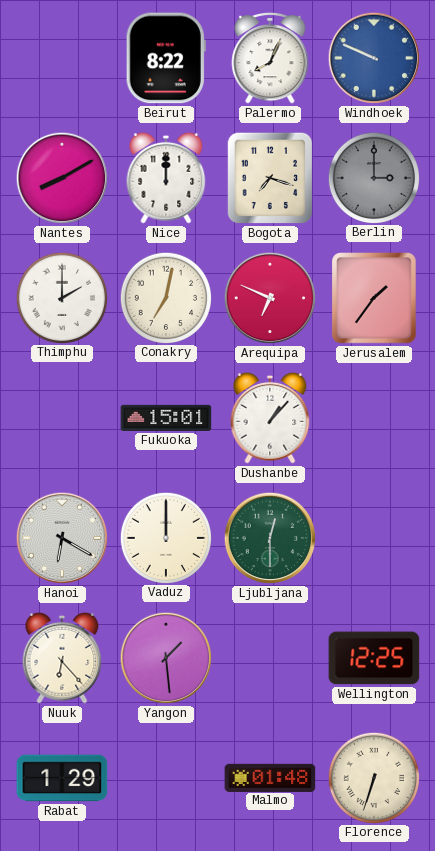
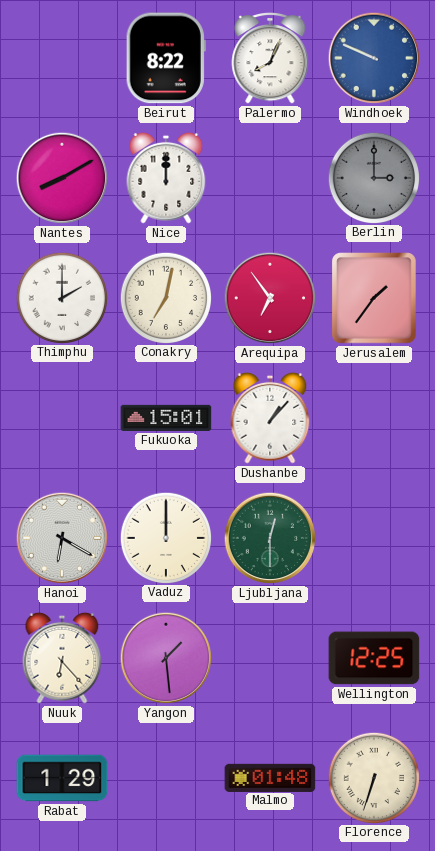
Bogota: 7:18 -> none (270, 178)
Arequipa: 6:49 -> 6:54 (270, 298)
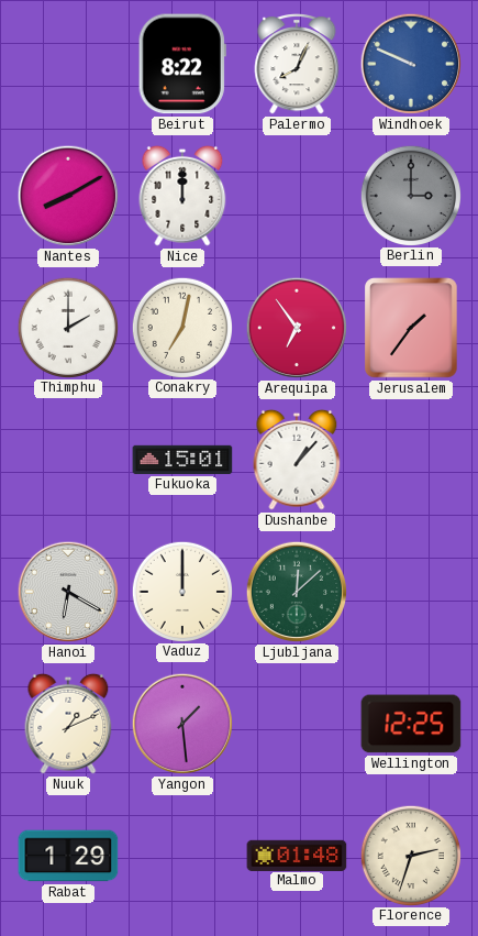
Ljubljana: 12:30 -> 12:08 (297, 592)
Nuuk: 6:23 -> 1:11 (68, 724)
Florence: 6:33 -> 2:33 (410, 855)
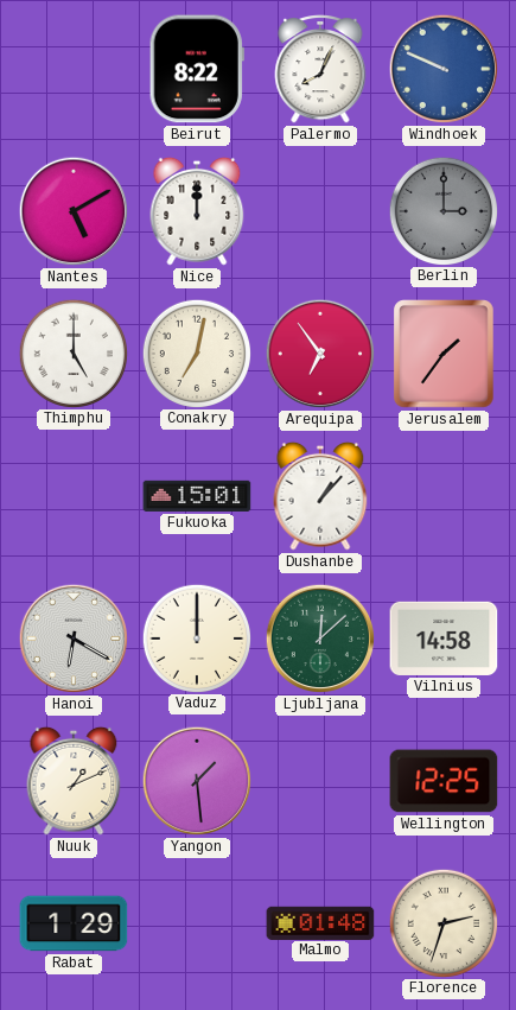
Nantes: 8:10 -> 5:10 (74, 211)
Thimphu: 2:00 -> 5:00 (72, 352)
Vilnius: none -> 14:58 (444, 639)
